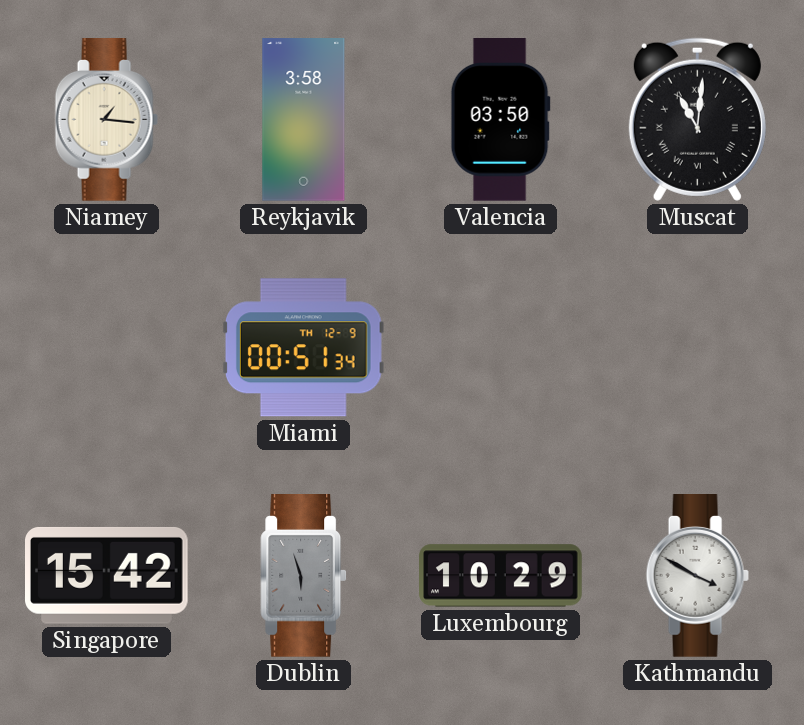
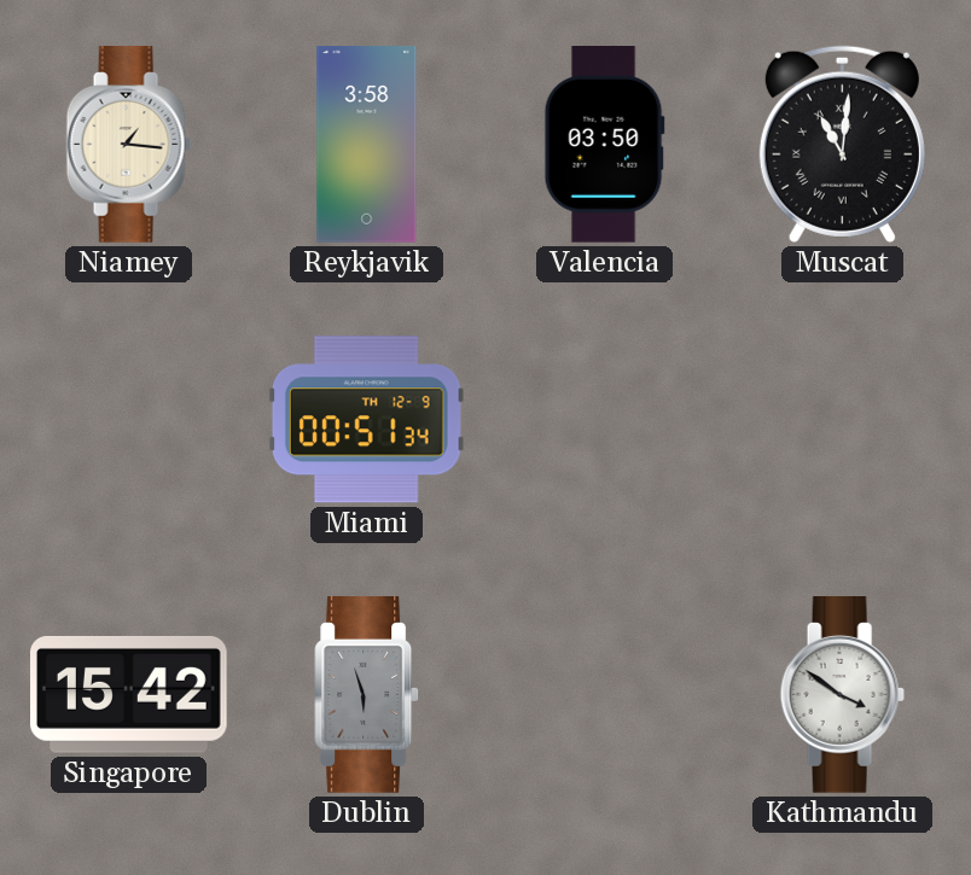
Luxembourg: 10:29 -> none (501, 576)
Kathmandu: 3:50 -> 3:51 (842, 695)
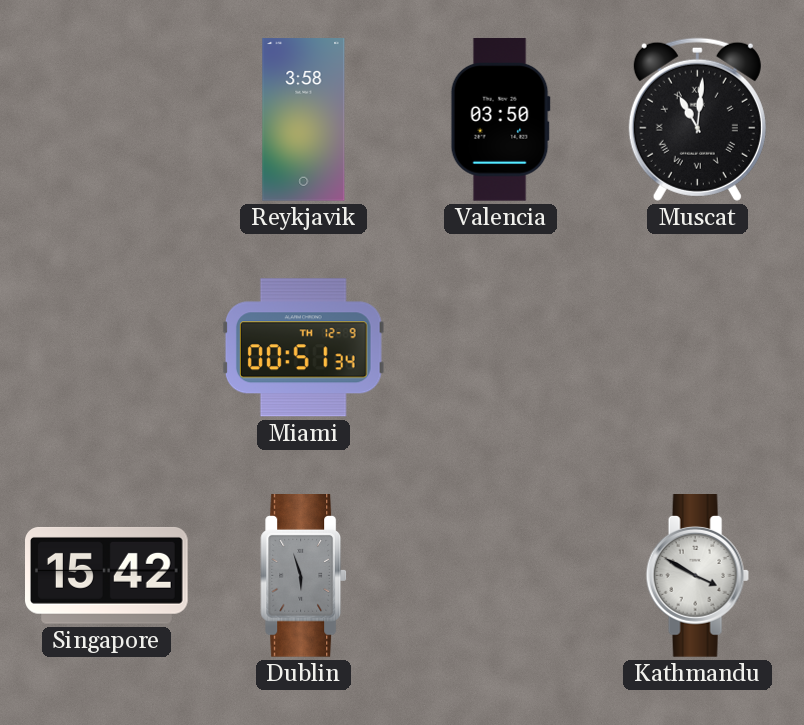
Niamey: 1:16 -> none (128, 145)
Kathmandu: 3:51 -> 3:50 (697, 576)
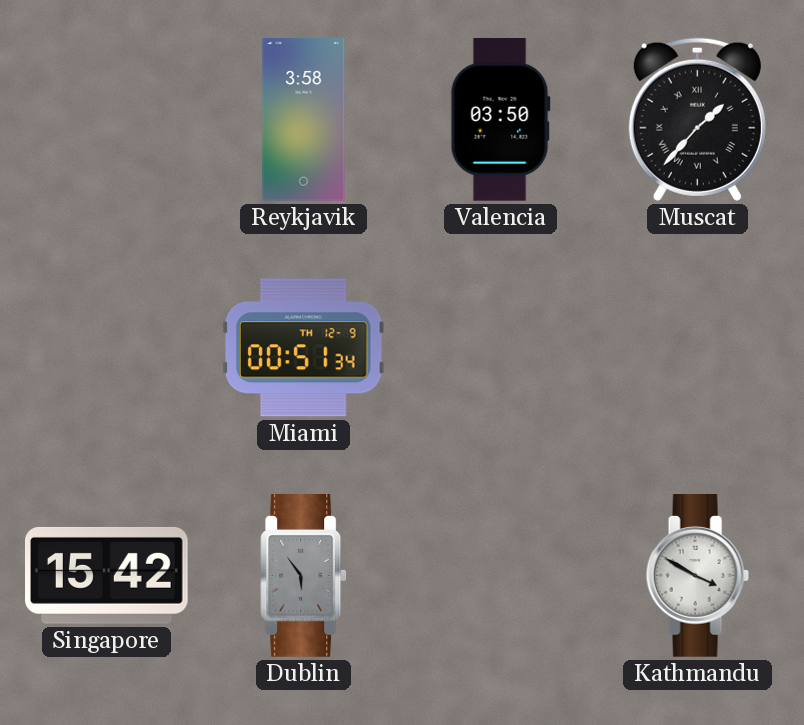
Muscat: 11:01 -> 1:37 (697, 119)
Dublin: 5:57 -> 5:54 (304, 576)
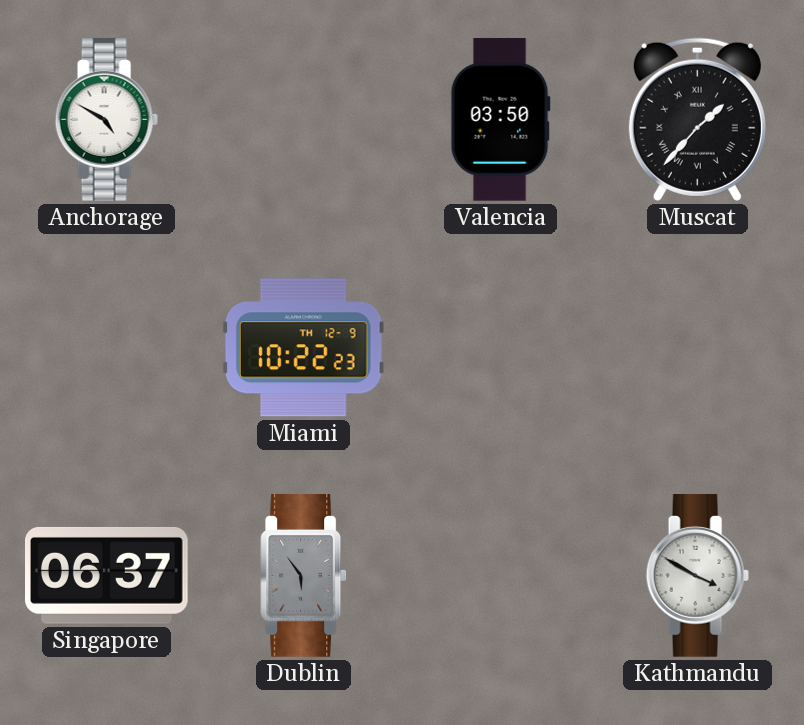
Anchorage: none -> 4:50 (106, 120)
Reykjavik: 3:58 -> none (304, 120)
Miami: 00:51 -> 10:22 (303, 348)
Singapore: 15:42 -> 06:37 (107, 575)
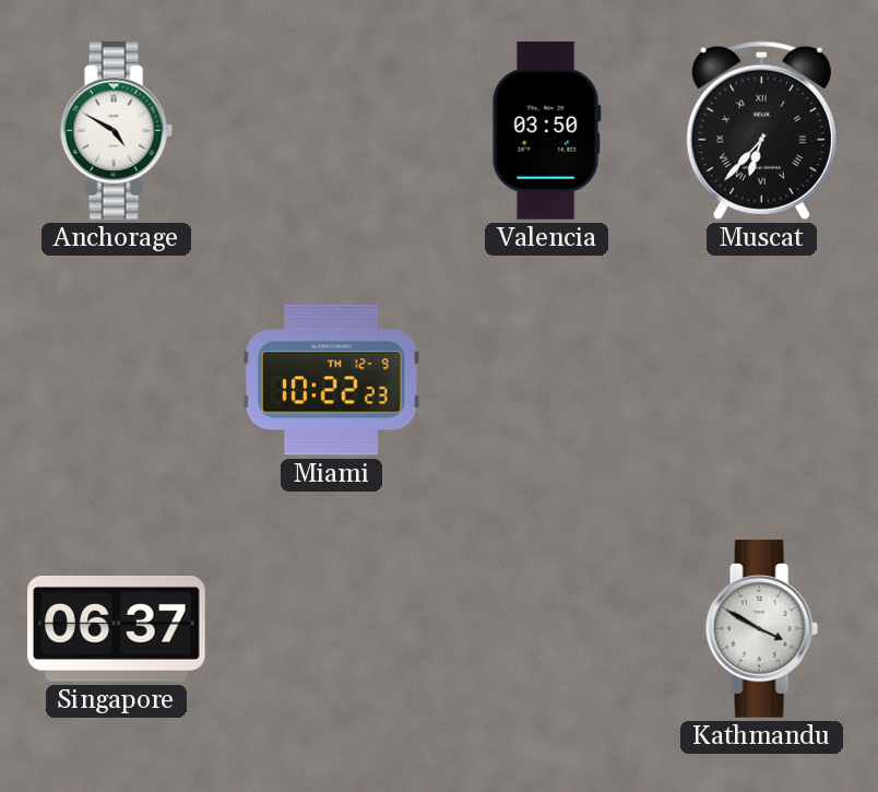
Muscat: 1:37 -> 6:37 (761, 130)
Dublin: 5:54 -> none (304, 576)
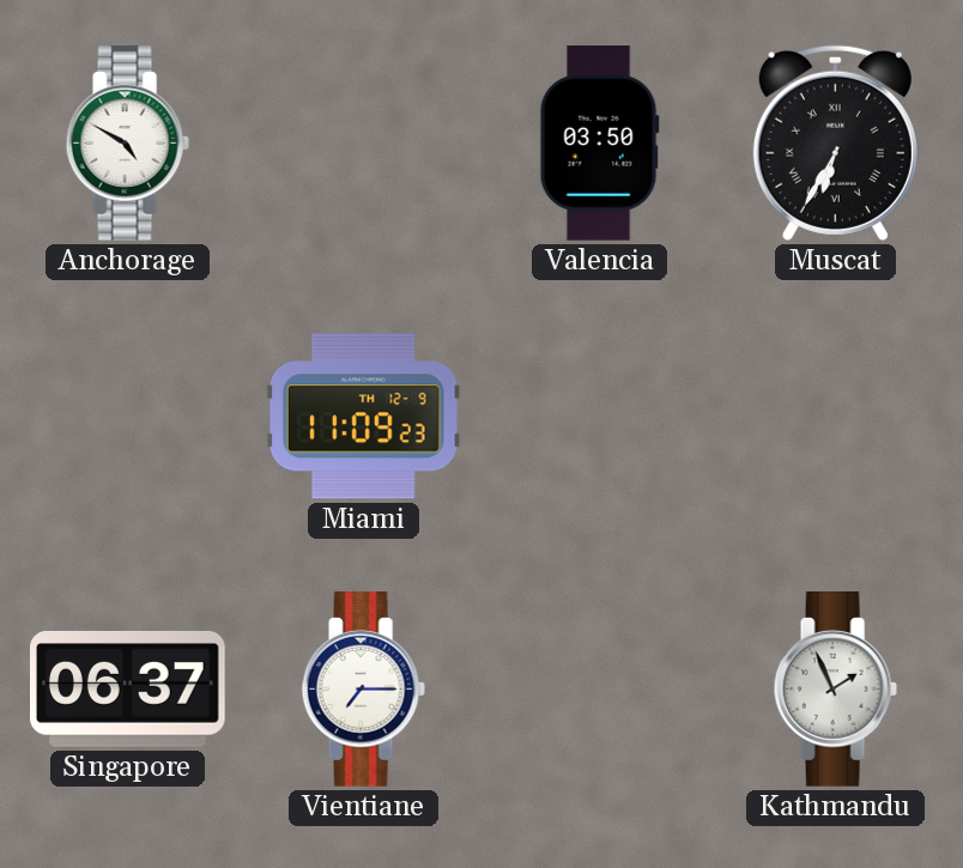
Muscat: 6:37 -> 6:35 (835, 142)
Miami: 10:22 -> 11:09 (363, 417)
Vientiane: none -> 7:15 (363, 690)
Kathmandu: 3:50 -> 1:56 (835, 690)
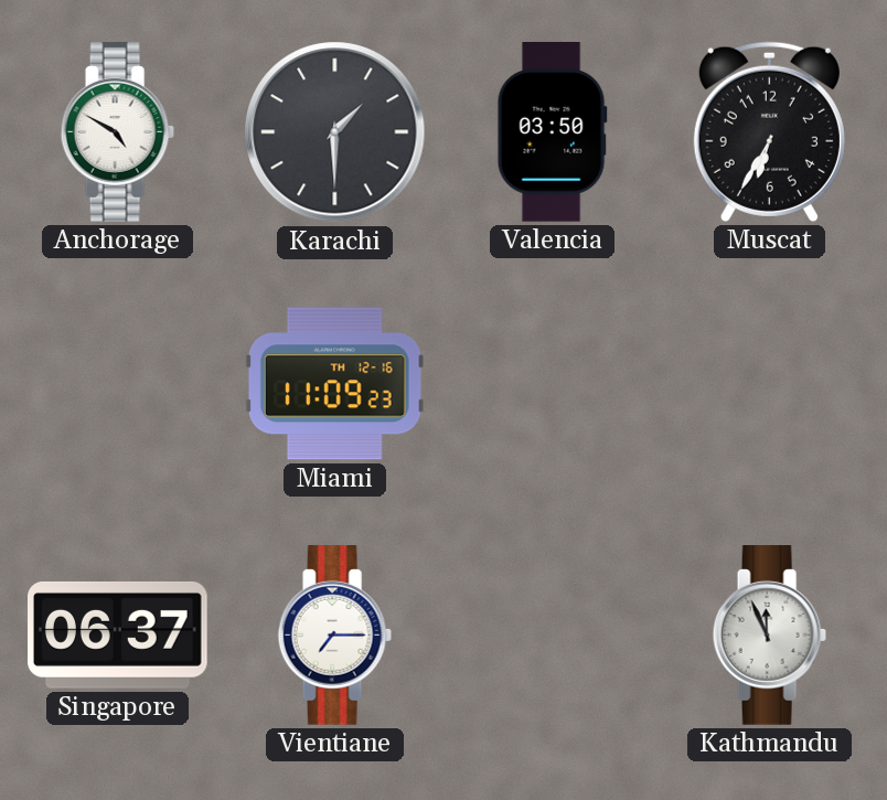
Karachi: none -> 1:30 (335, 132)
Muscat numerals: Roman -> Arabic (769, 131)
Miami date: TH 12-9 -> TH 12-16 (334, 384)
Kathmandu: 1:56 -> 11:56 (769, 636)
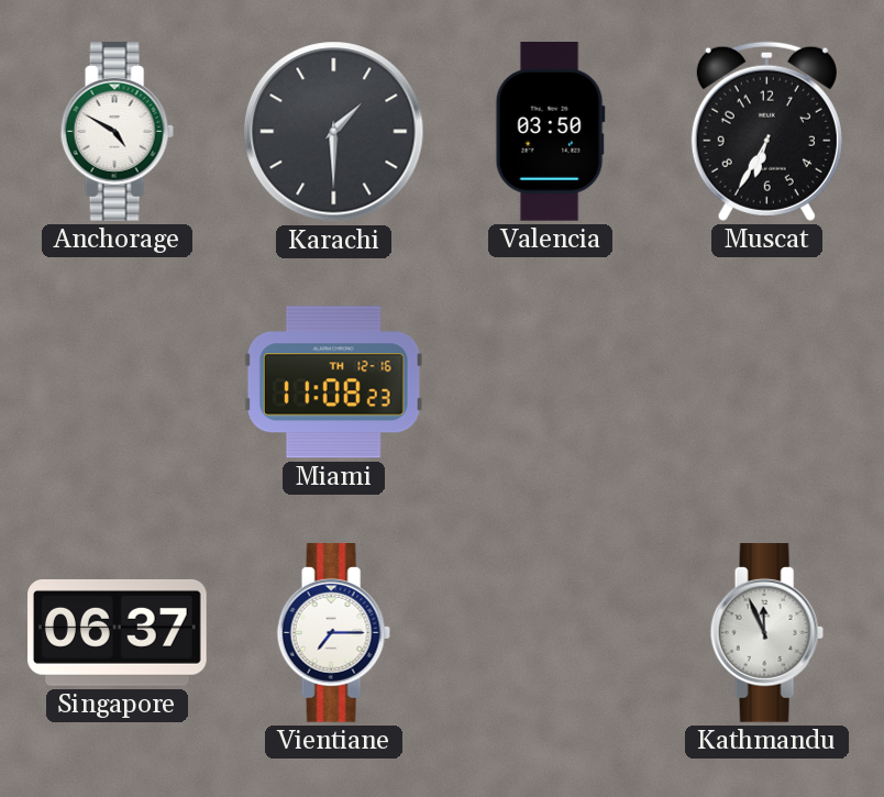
Miami: 11:09 -> 11:08 (333, 383)
